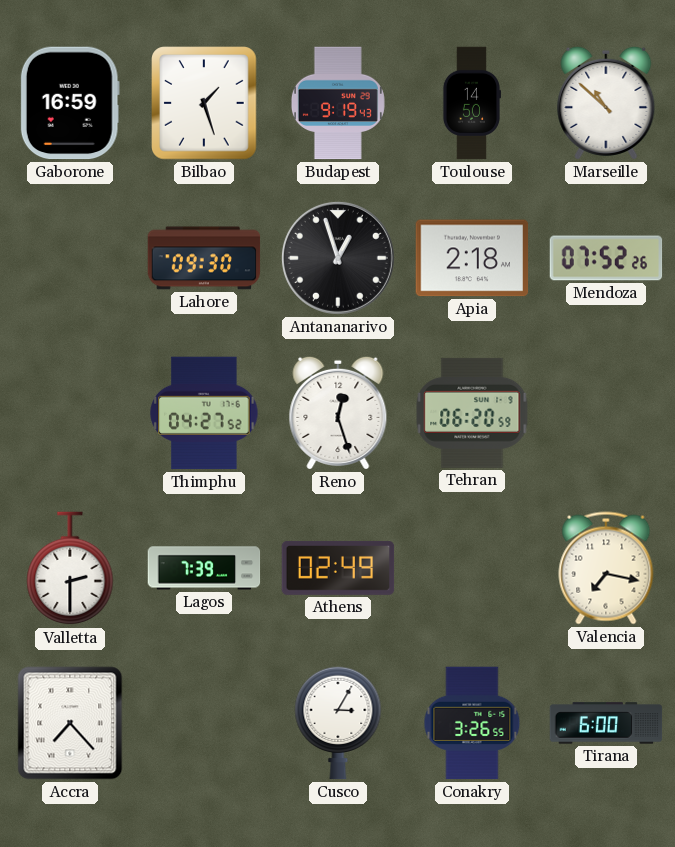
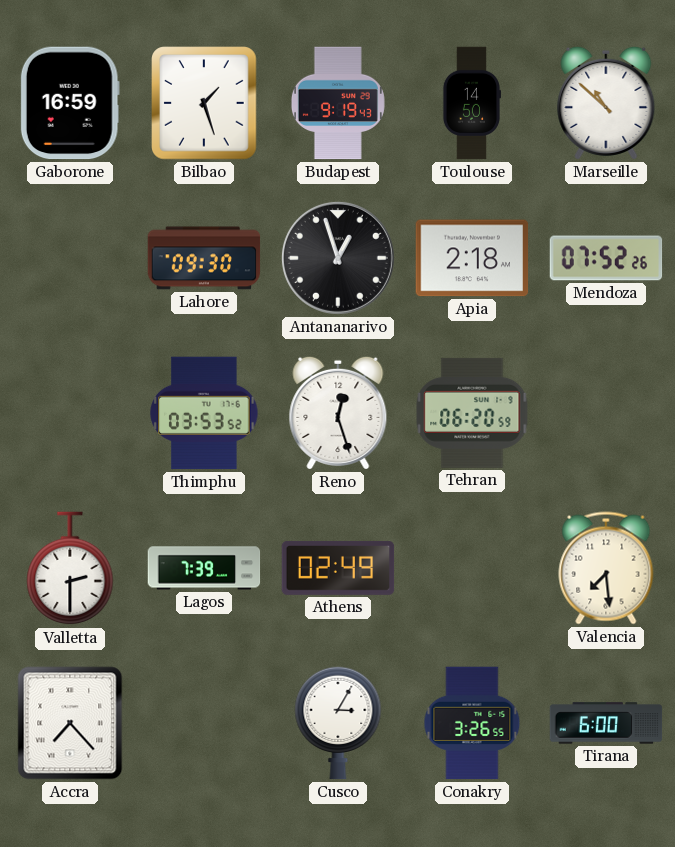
Thimphu: 04:27 -> 03:53 (204, 413)
Valencia: 7:17 -> 7:29 (606, 568)
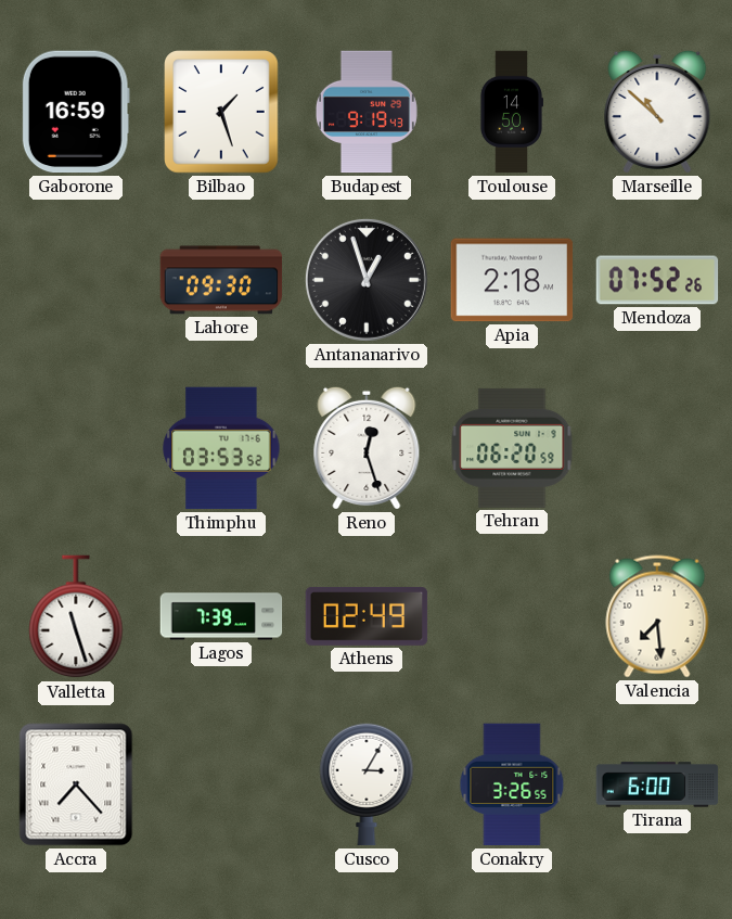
Valletta: 2:30 -> 11:27 (76, 617)
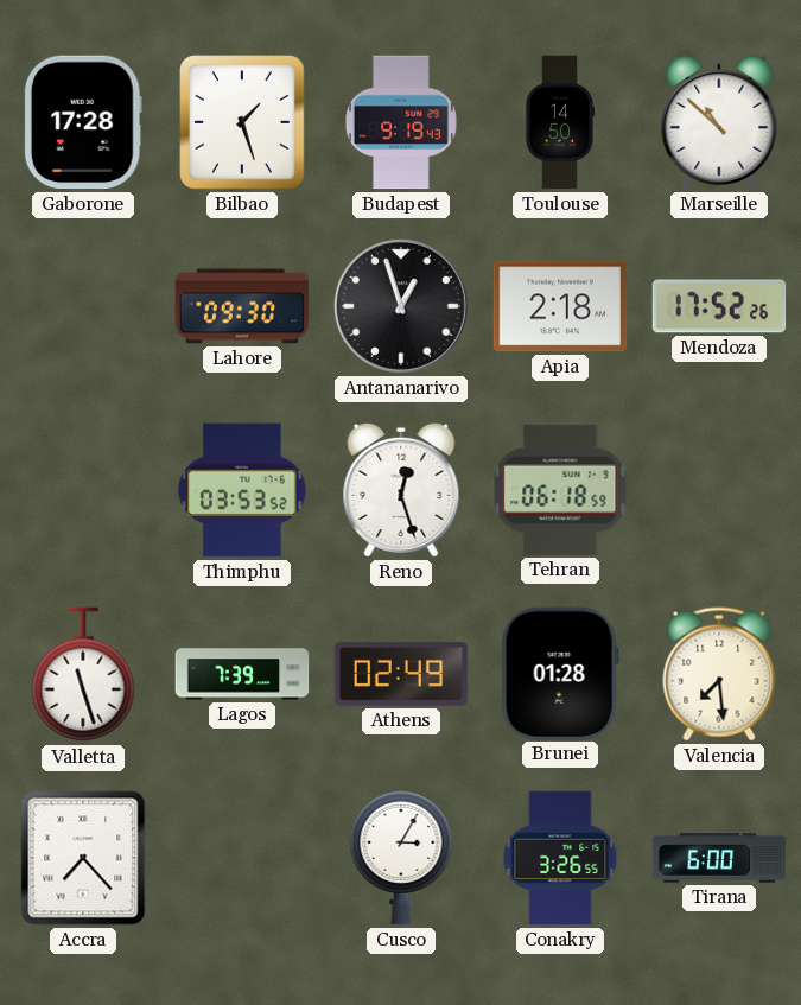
Gaborone: 16:59 -> 17:28 (83, 122)
Mendoza: 07:52 -> 17:52 (719, 306)
Tehran: 06:20 -> 06:18 (560, 490)
Brunei: none -> 01:28 (560, 673)
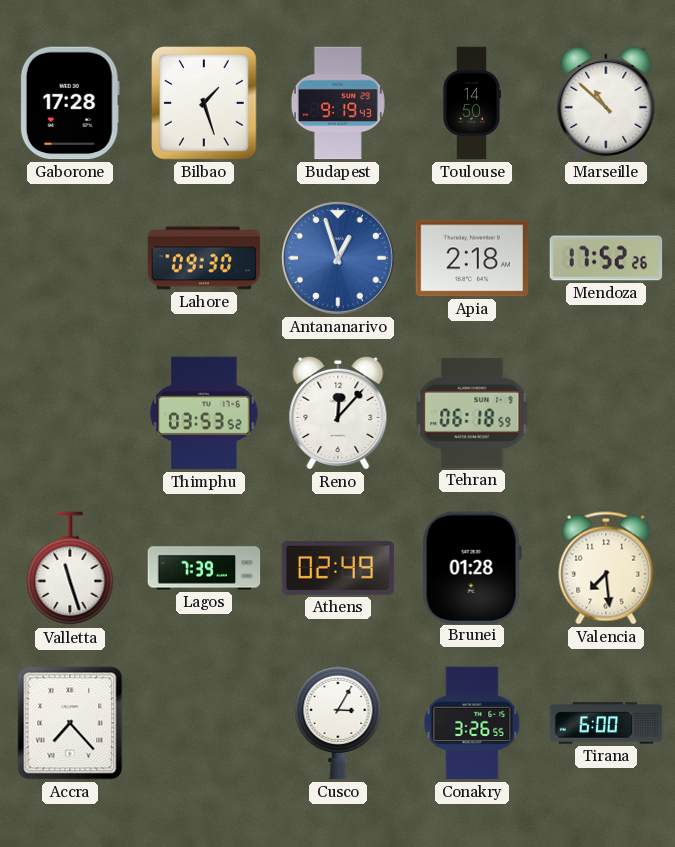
Antananarivo dial: black -> blue (338, 258)
Reno: 12:27 -> 12:07 (338, 413)
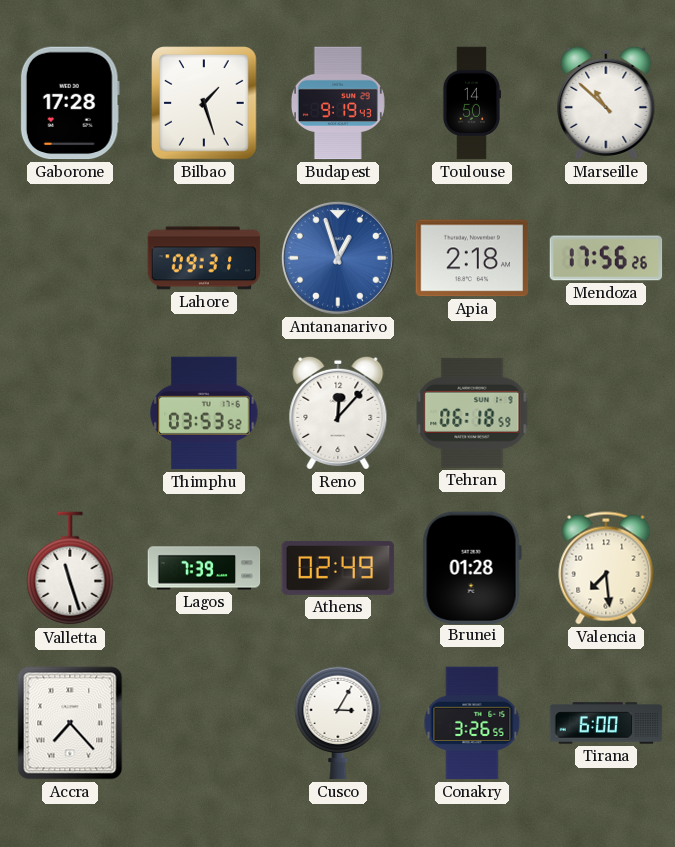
Lahore: 09:30 -> 09:31 (204, 258)
Mendoza: 17:52 -> 17:56 (606, 258)
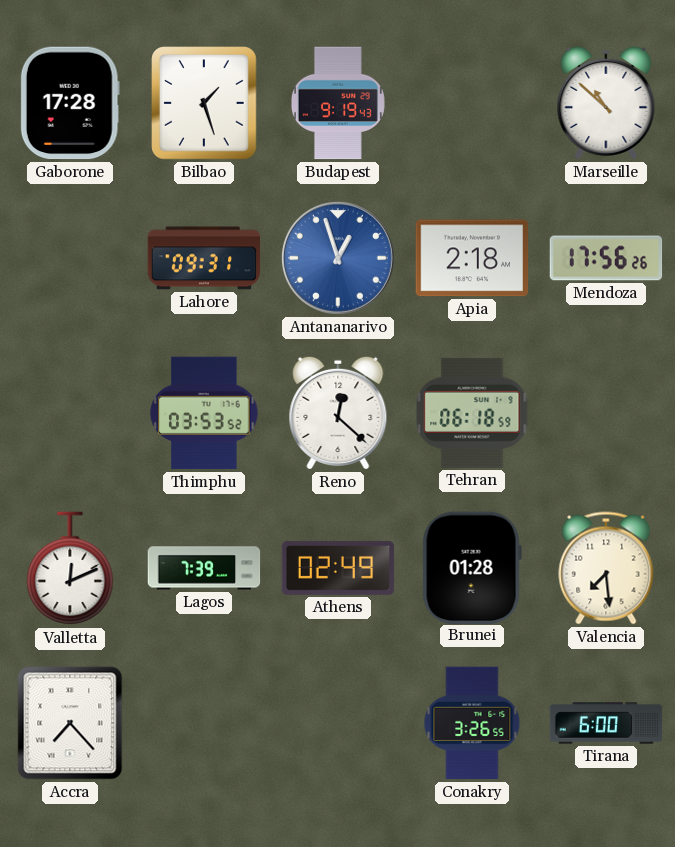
Toulouse: 14:50 -> none (471, 103)
Reno: 12:07 -> 12:22 (338, 413)
Valletta: 11:27 -> 12:11 (70, 569)
Cusco: 3:05 -> none (338, 723)
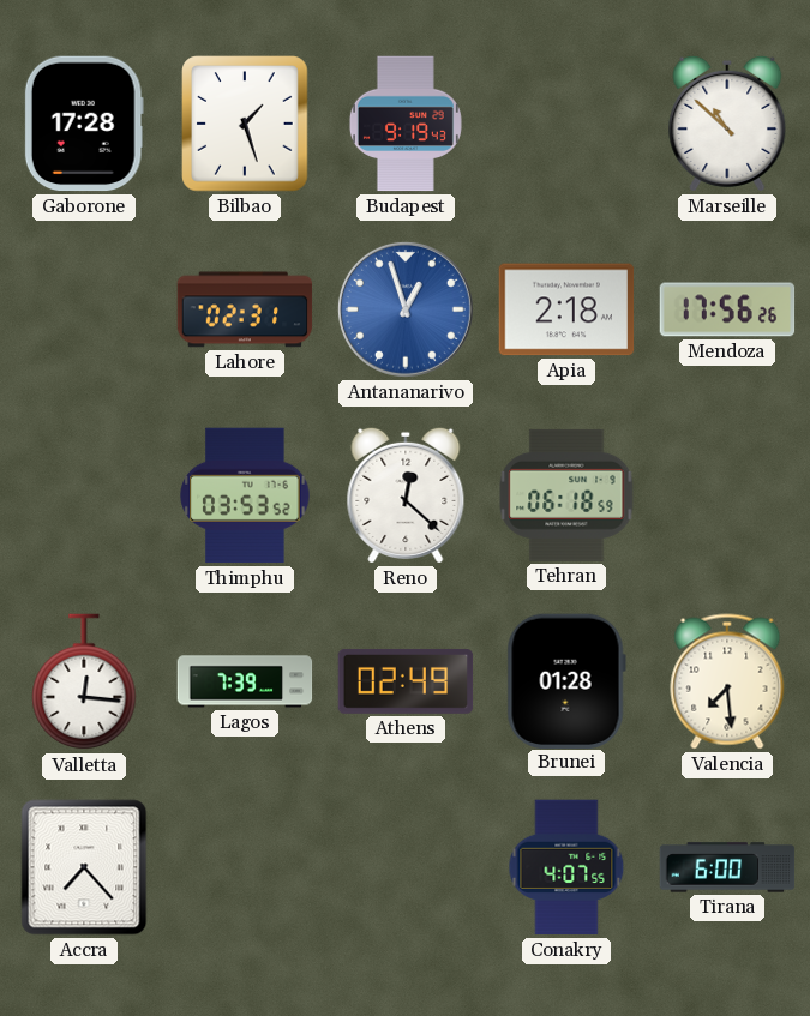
Lahore: 09:31 -> 02:31 (245, 309)
Valletta: 12:11 -> 12:16 (84, 683)
Conakry: 3:26 -> 4:07 (566, 867)
